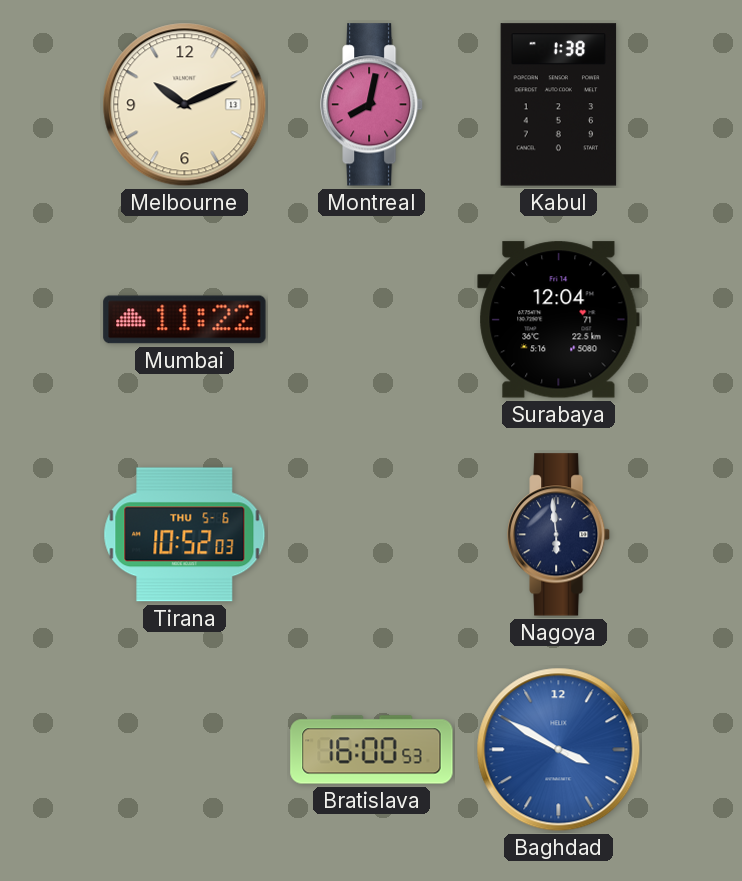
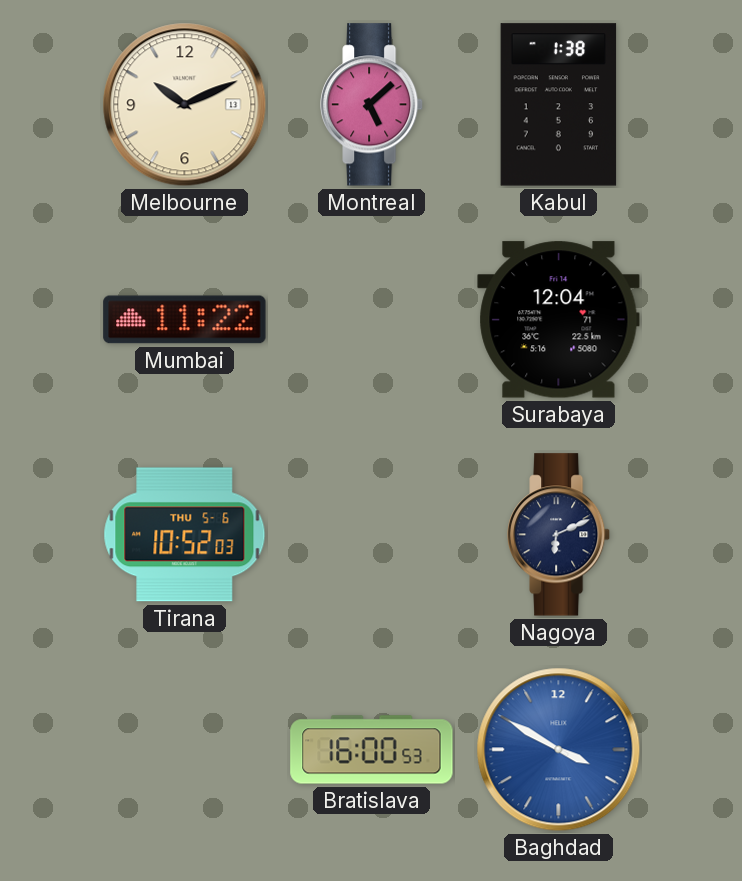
Montreal: 8:02 -> 5:08 (373, 105)
Nagoya: 5:59 -> 6:11 (560, 535)
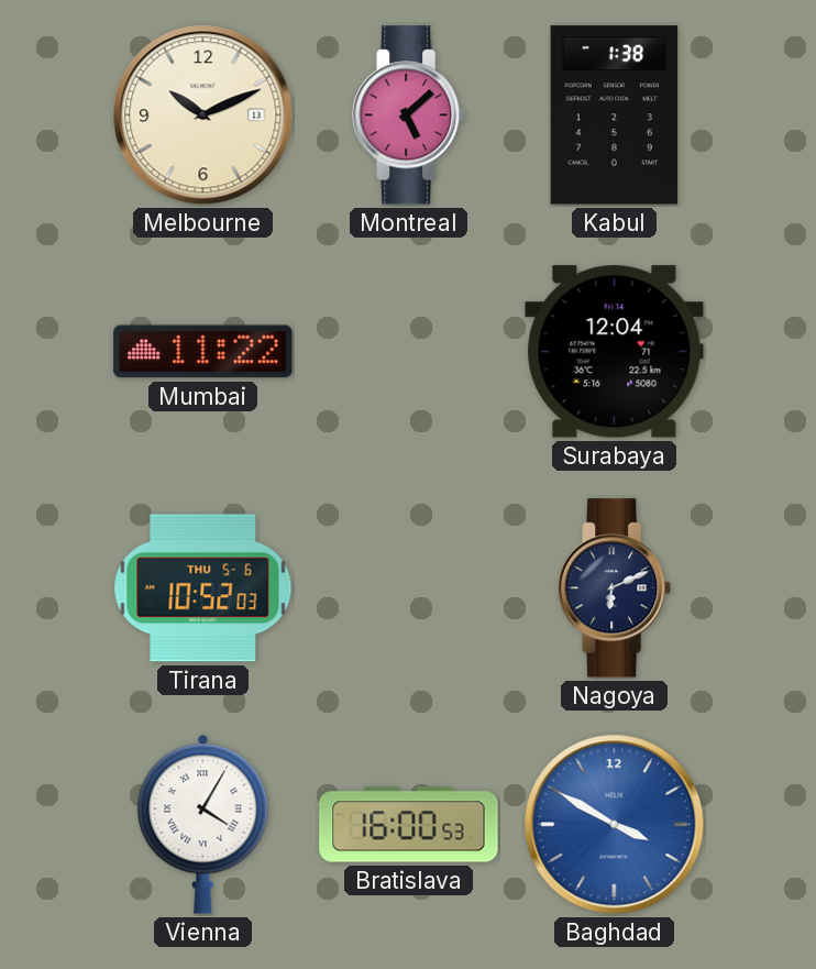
Vienna: none -> 4:05 (203, 824)
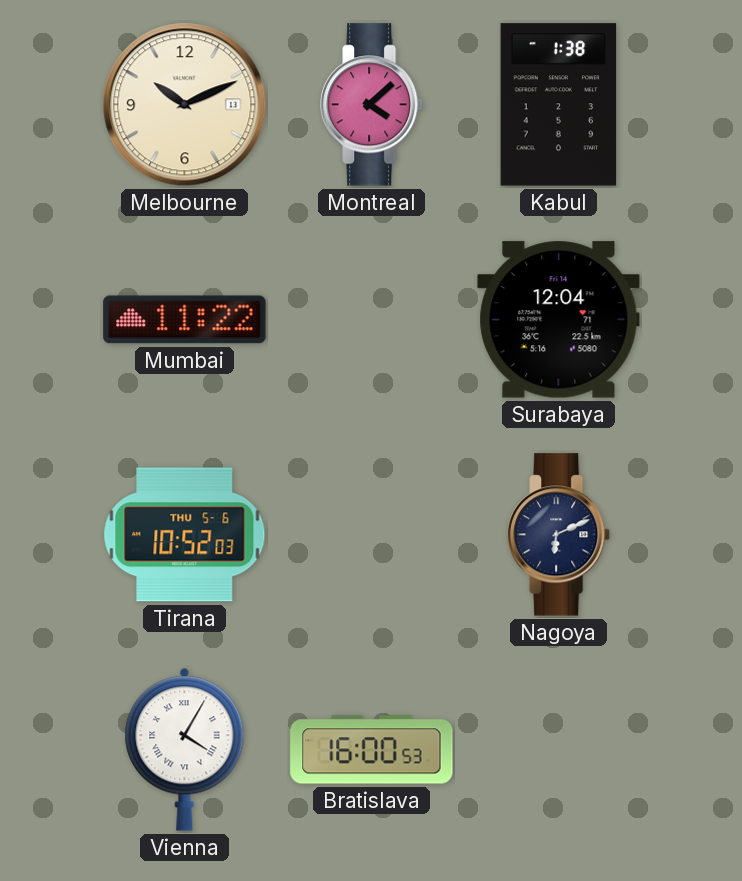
Montreal: 5:08 -> 4:08 (373, 105)
Baghdad: 3:50 -> none (615, 825)
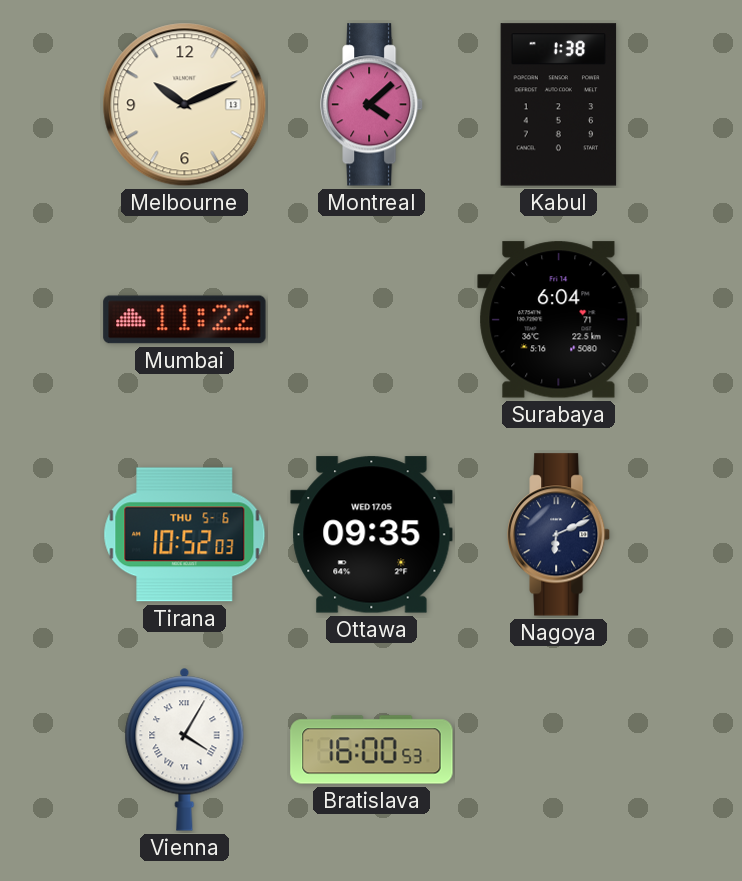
Surabaya: 12:04 -> 6:04 (559, 320)
Ottawa: none -> 09:35 (372, 535)
